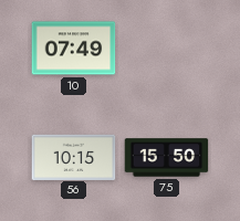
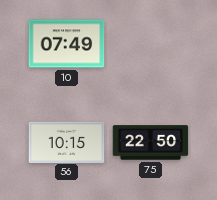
75: 15:50 -> 22:50 (151, 143)
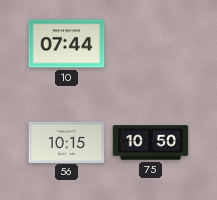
10: 07:49 -> 07:44 (67, 44)
75: 22:50 -> 10:50 (151, 143)
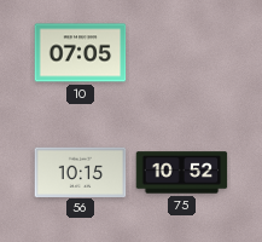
10: 07:44 -> 07:05 (81, 53)
75: 10:50 -> 10:52 (182, 173)
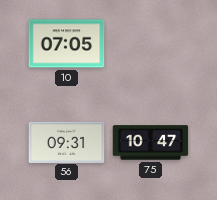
56: 10:15 -> 09:31 (67, 142)
75: 10:52 -> 10:47 (151, 143)
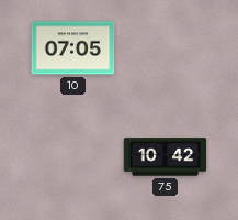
56: 09:31 -> none (67, 142)
75: 10:47 -> 10:42 (166, 157)
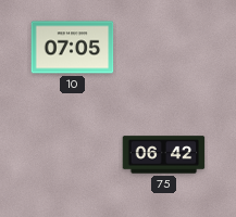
75: 10:42 -> 06:42 (164, 155)
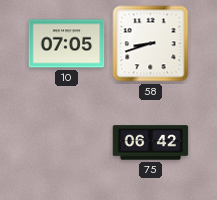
58: none -> 8:42 (151, 44)
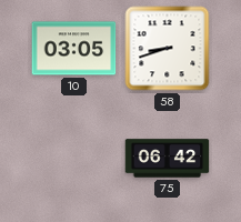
10: 07:05 -> 03:05 (74, 49)
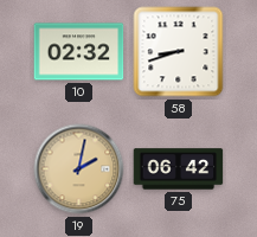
10: 03:05 -> 02:32 (79, 52)
19: none -> 2:02 (79, 169)
